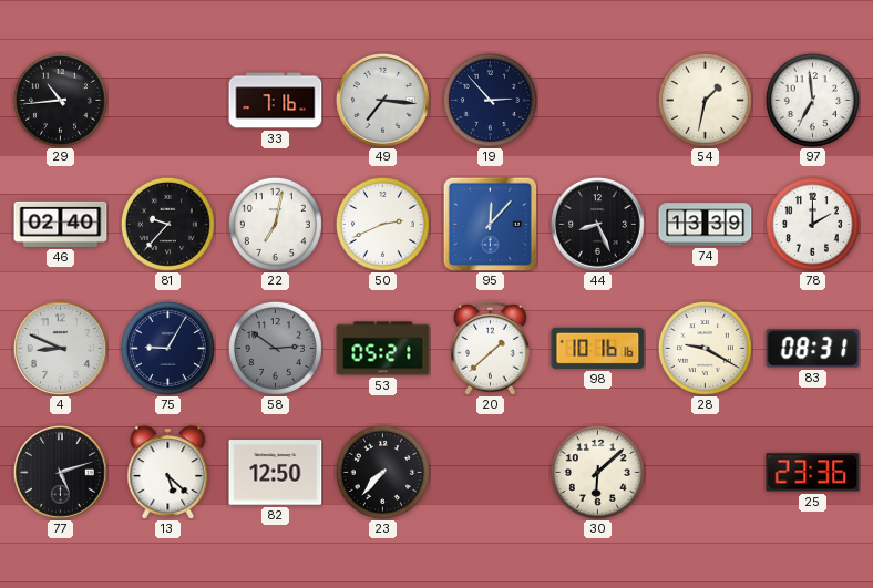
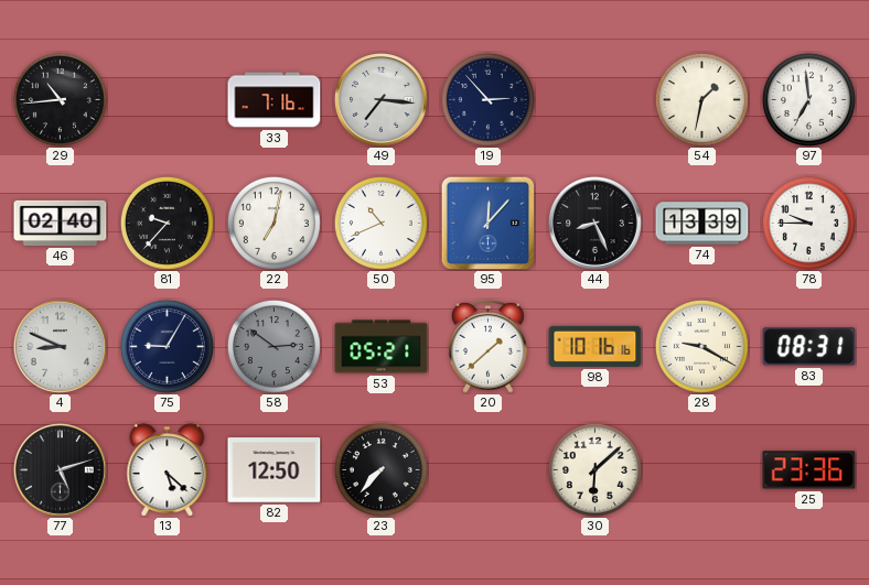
50: 2:41 -> 10:41 (380, 223)
78: 2:00 -> 9:45 (808, 223)
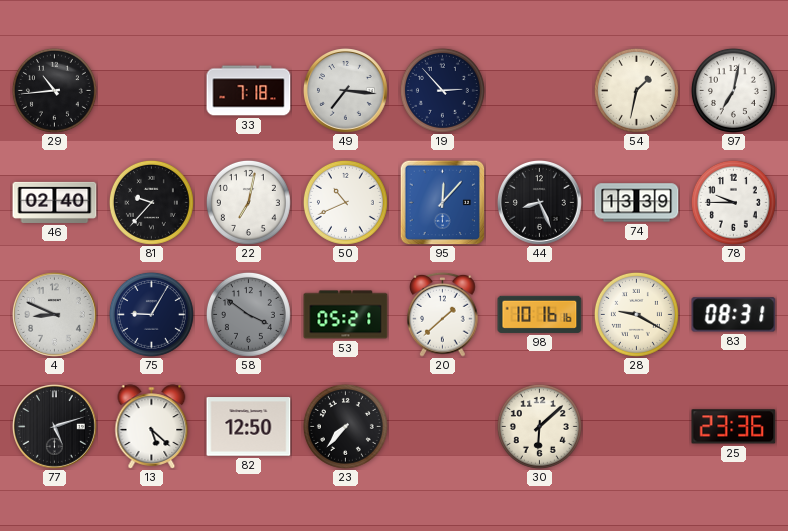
33: 7:16 -> 7:18 (249, 91)
97: 6:59 -> 7:02 (733, 90)
58: 2:51 -> 3:51 (248, 314)
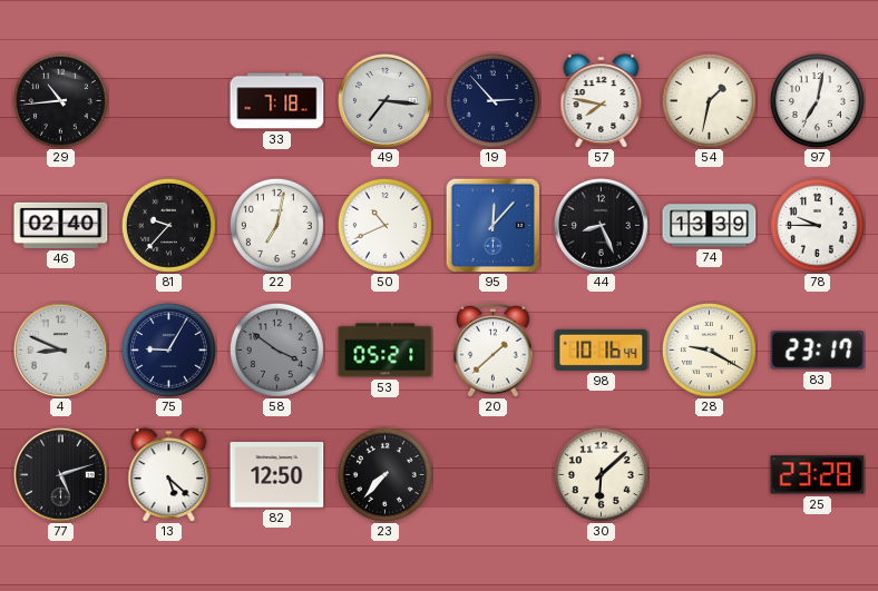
57: none -> 7:47 (602, 101)
98: 10:16:16 -> 10:16:44 (602, 349)
83: 08:31 -> 23:17 (818, 351)
25: 23:36 -> 23:28 (818, 475)
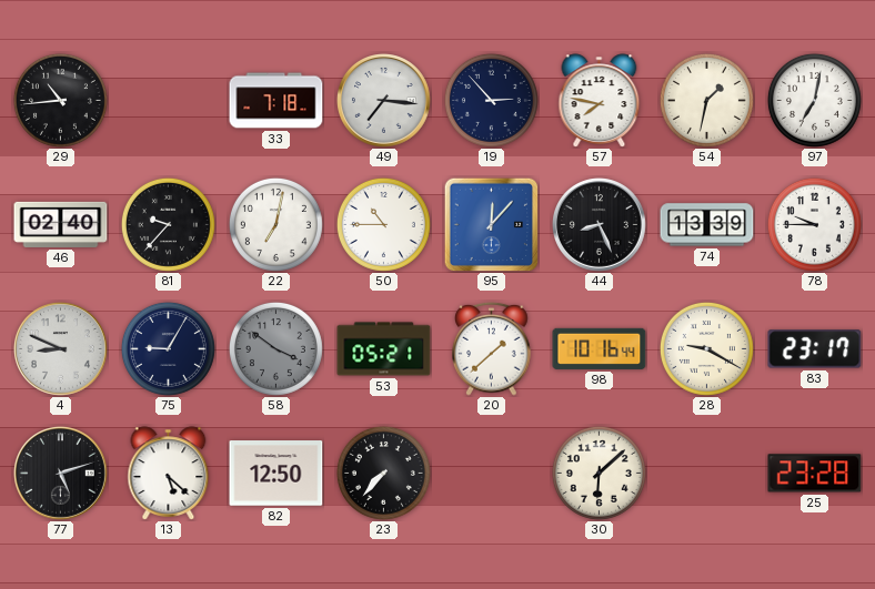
50: 10:41 -> 10:45 (383, 224)
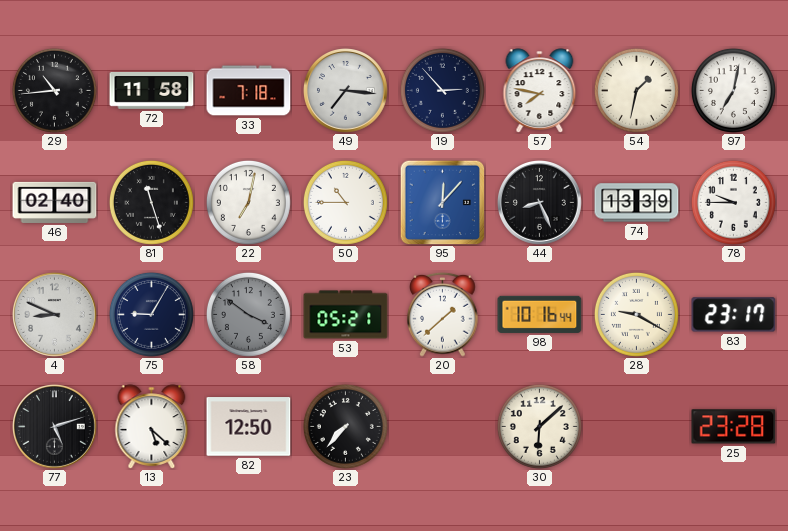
72: none -> 11:58 (152, 91)
81: 9:37 -> 11:27 (151, 202)
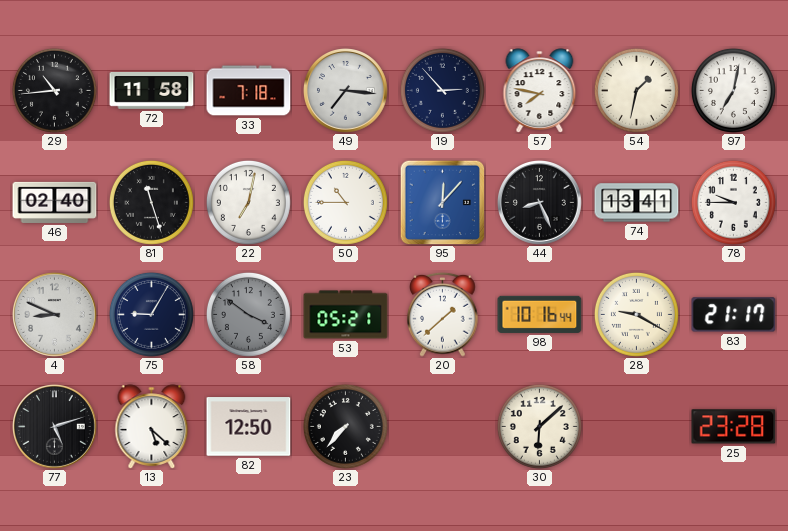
74: 13:39 -> 13:41 (637, 203)
83: 23:17 -> 21:17 (734, 315)
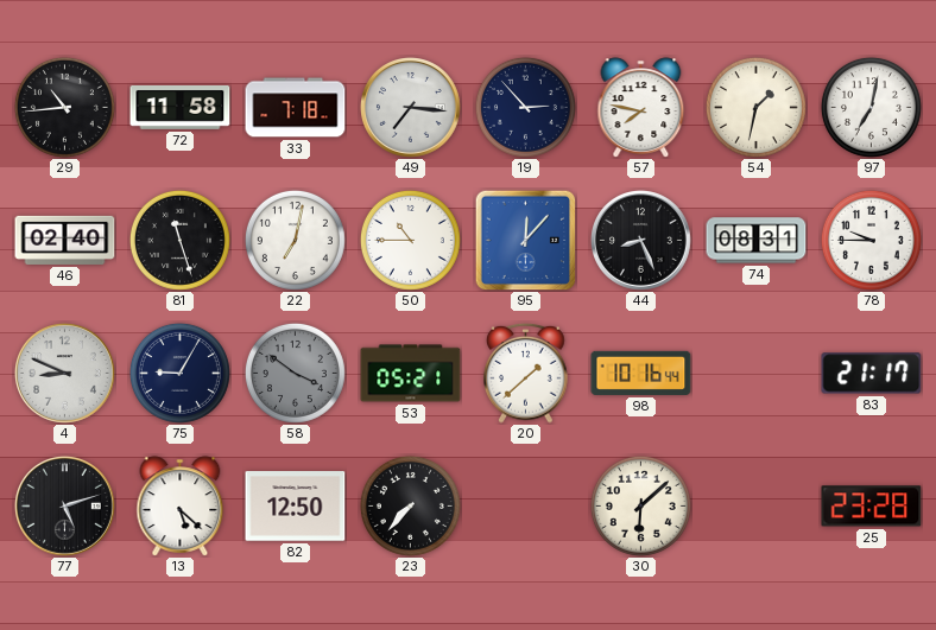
74: 13:41 -> 08:31 (757, 241)
28: 9:20 -> none (636, 314)
